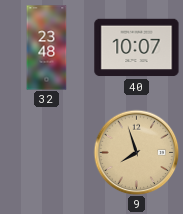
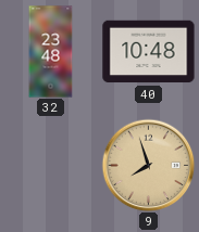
40: 10:07 -> 10:48 (149, 52)
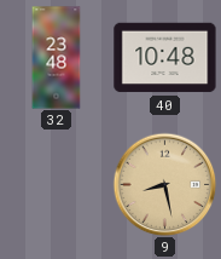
9: 7:57 -> 8:28 (164, 184)
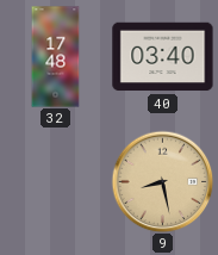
32: 23:48 -> 17:48 (56, 57)
40: 10:48 -> 03:40 (163, 57)
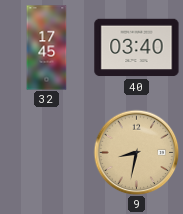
32: 17:48 -> 17:45 (47, 48)
9: 8:28 -> 8:32 (136, 152)
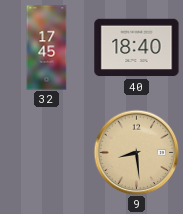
40: 03:40 -> 18:40 (137, 48)
9: 8:32 -> 8:29 (136, 152)
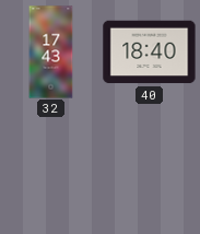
32: 17:45 -> 17:43 (51, 52)
9: 8:29 -> none (136, 152)
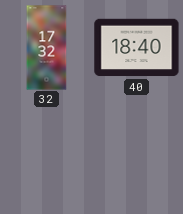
32: 17:43 -> 17:32 (47, 48)
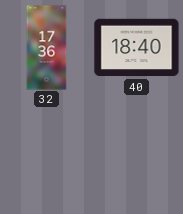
32: 17:32 -> 17:36 (47, 48)
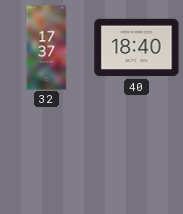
32: 17:36 -> 17:37 (47, 48)
